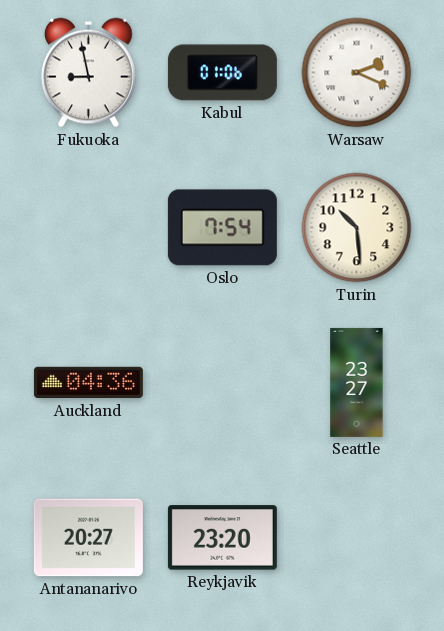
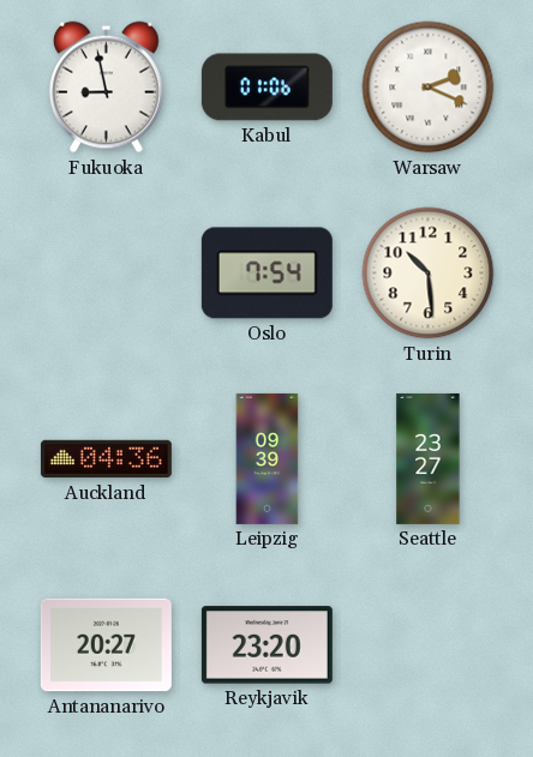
Leipzig: none -> 09:39 (268, 458)
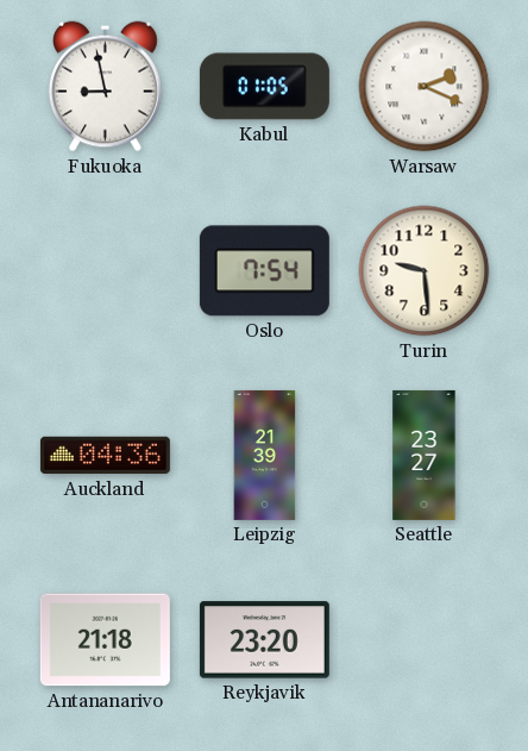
Kabul: 01:06 -> 01:05 (264, 87)
Turin: 10:29 -> 9:29 (425, 271)
Leipzig: 09:39 -> 21:39 (265, 455)
Antananarivo: 20:27 -> 21:18 (105, 640)
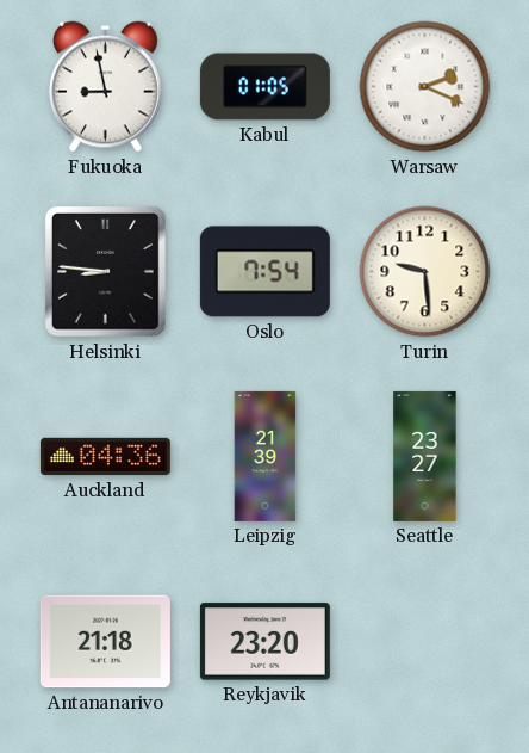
Helsinki: none -> 8:46 (106, 272)
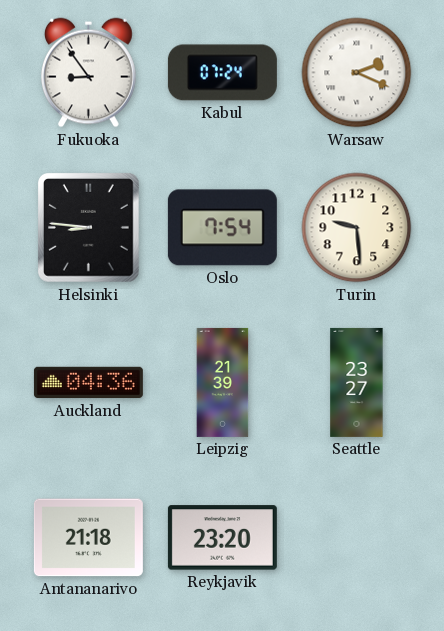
Fukuoka: 8:58 -> 8:54 (89, 73)
Kabul: 01:05 -> 07:24 (222, 73)
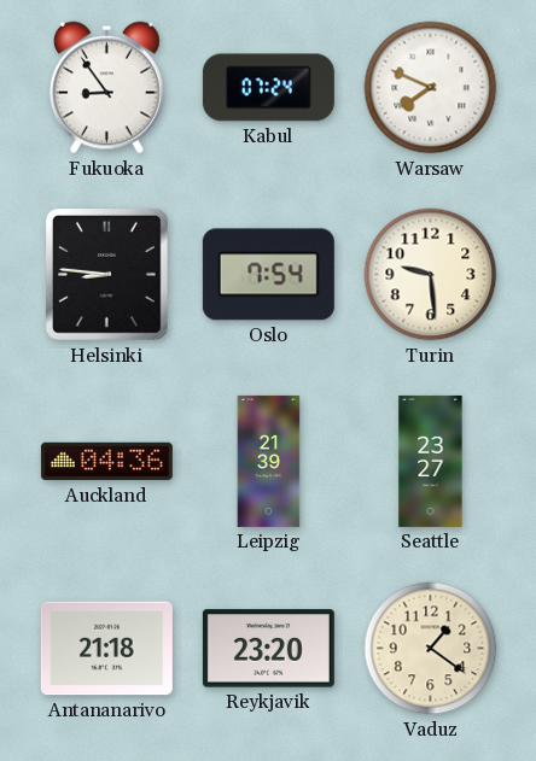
Warsaw: 2:19 -> 7:49 (431, 88)
Vaduz: none -> 1:21 (431, 649)
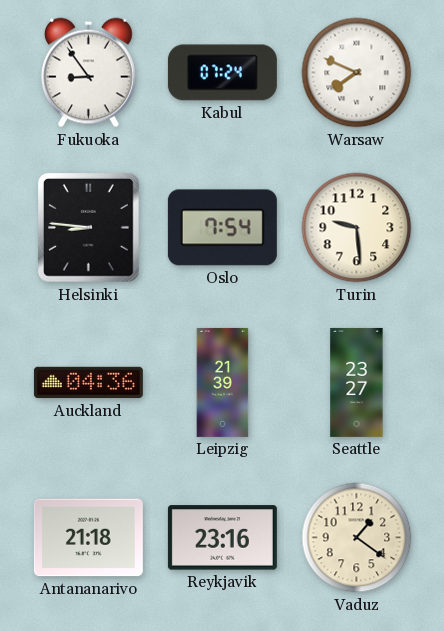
Reykjavik: 23:20 -> 23:16 (222, 538)
